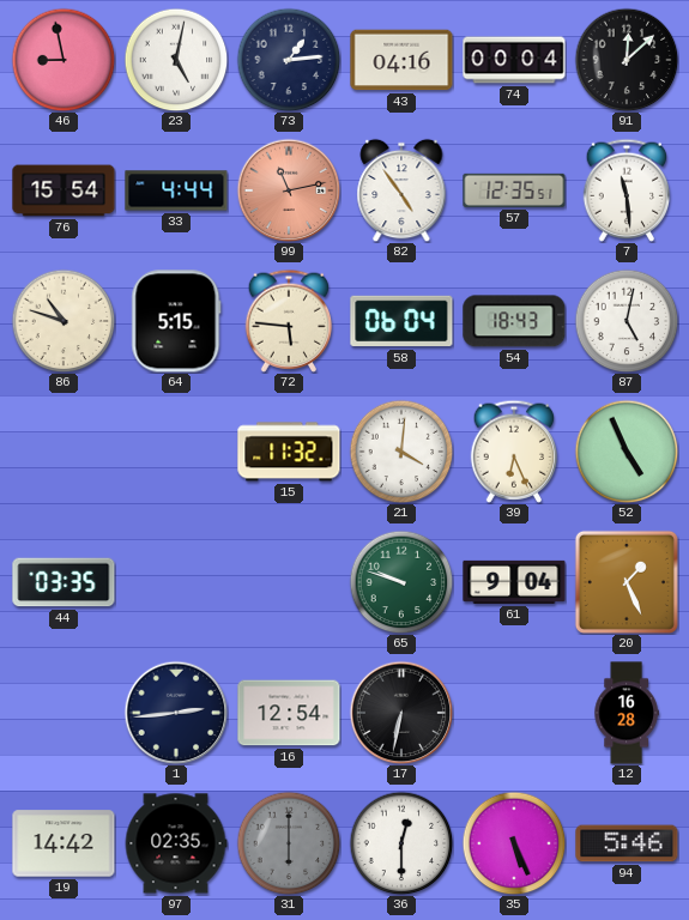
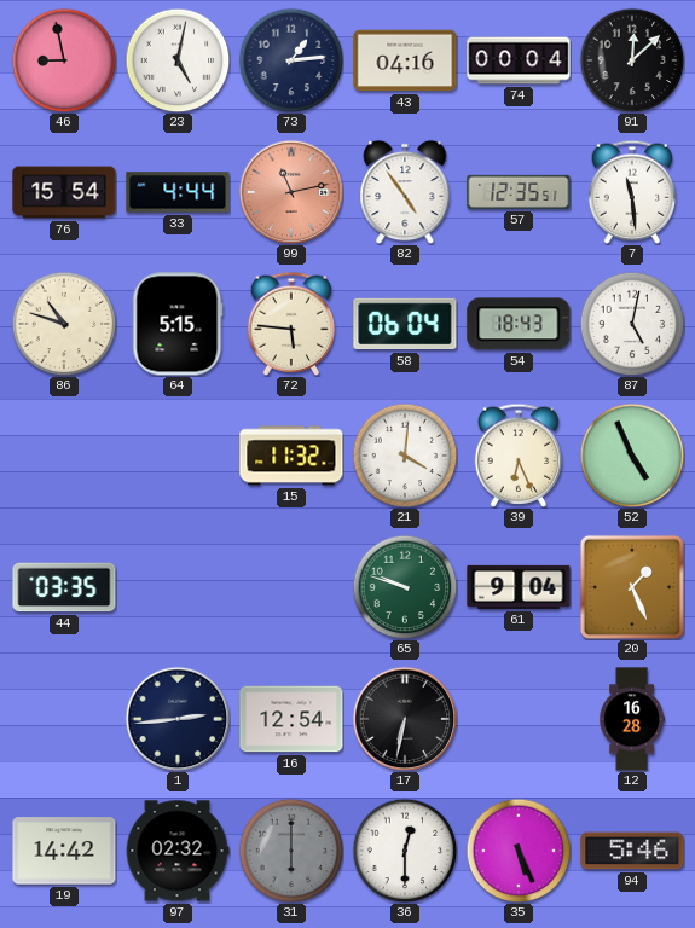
97: 02:35 -> 02:32 (178, 851)
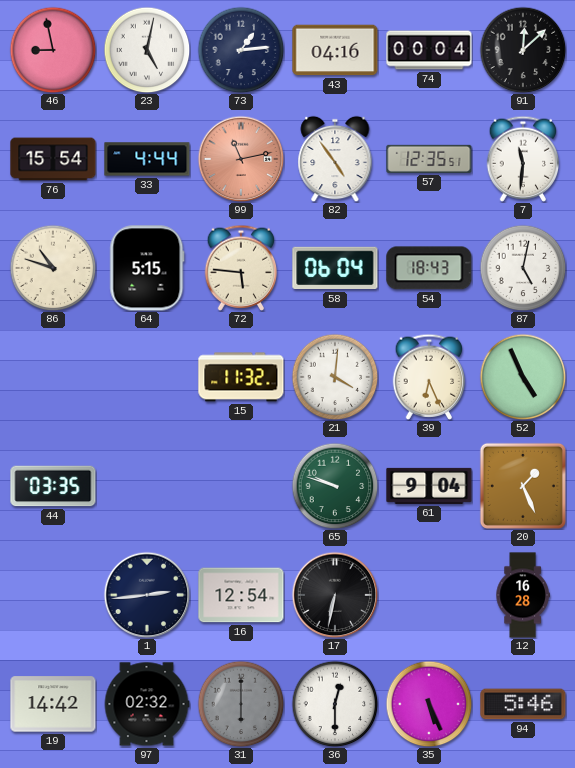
7: 11:29 -> 11:31 (523, 159)
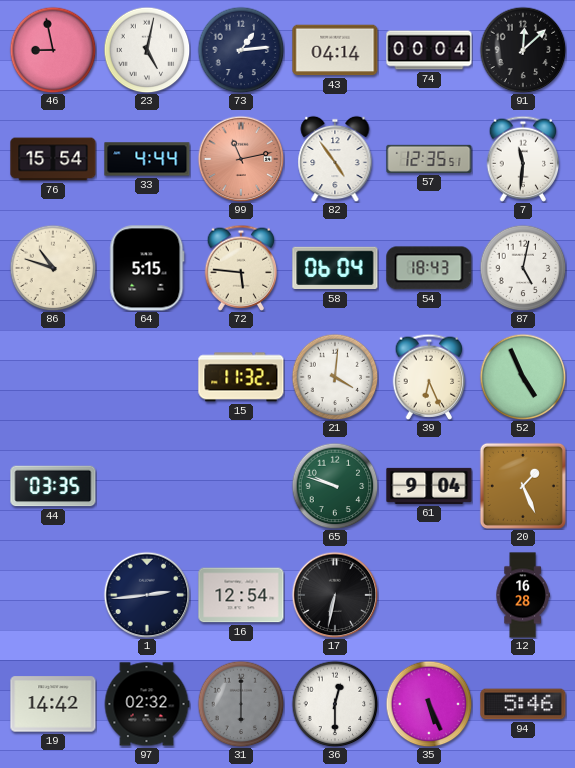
43: 04:16 -> 04:14 (335, 50)
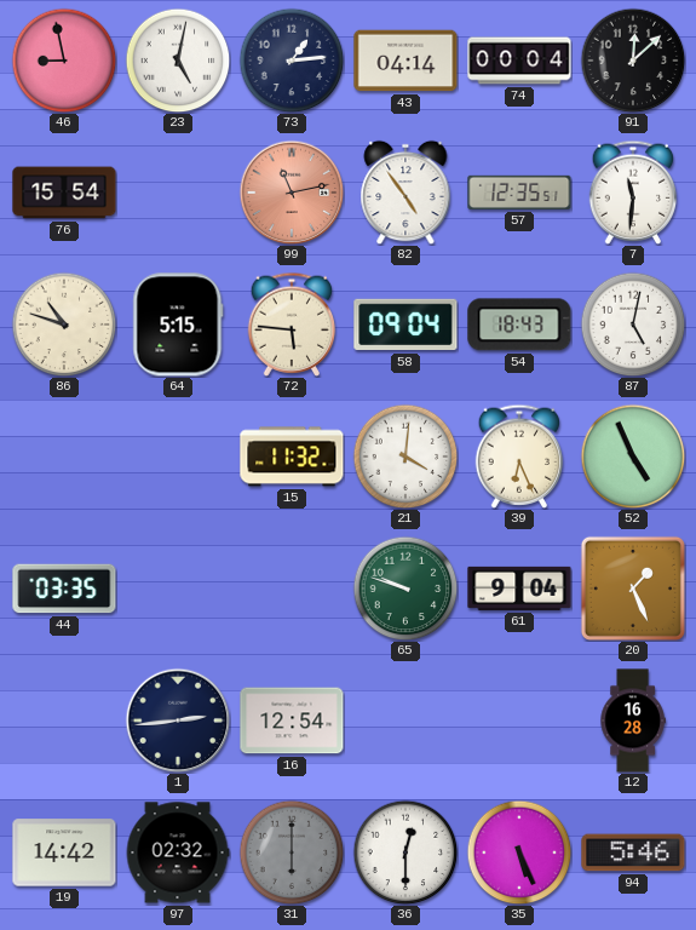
33: 4:44 -> none (147, 159)
58: 06:04 -> 09:04 (405, 325)
17: 6:32 -> none (335, 595)
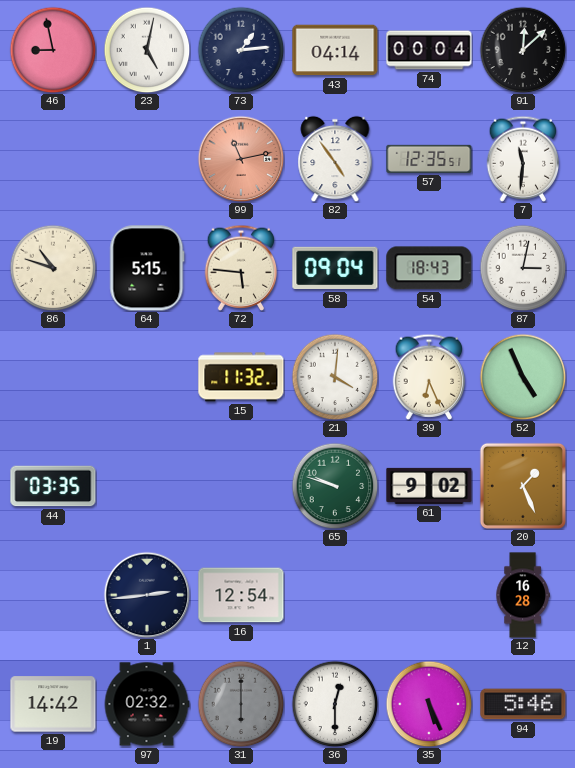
76: 15:54 -> none (64, 193)
87: 5:02 -> 3:02 (523, 268)
61: 9:04 -> 9:02 (429, 486)
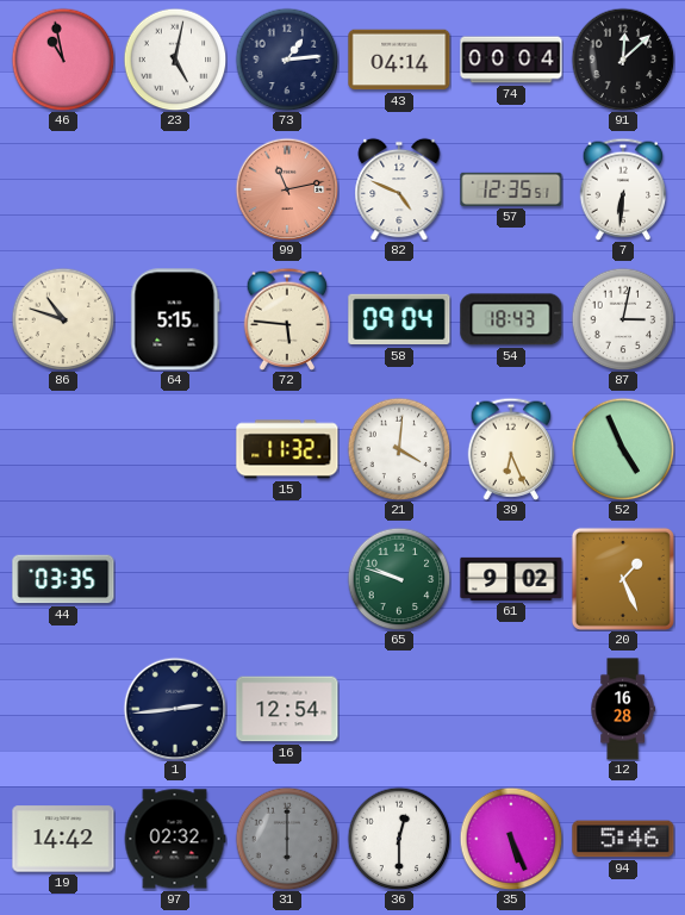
46: 8:58 -> 10:58 (63, 60)
82: 4:54 -> 4:49 (399, 189)
7: 11:31 -> 6:31 (623, 189)
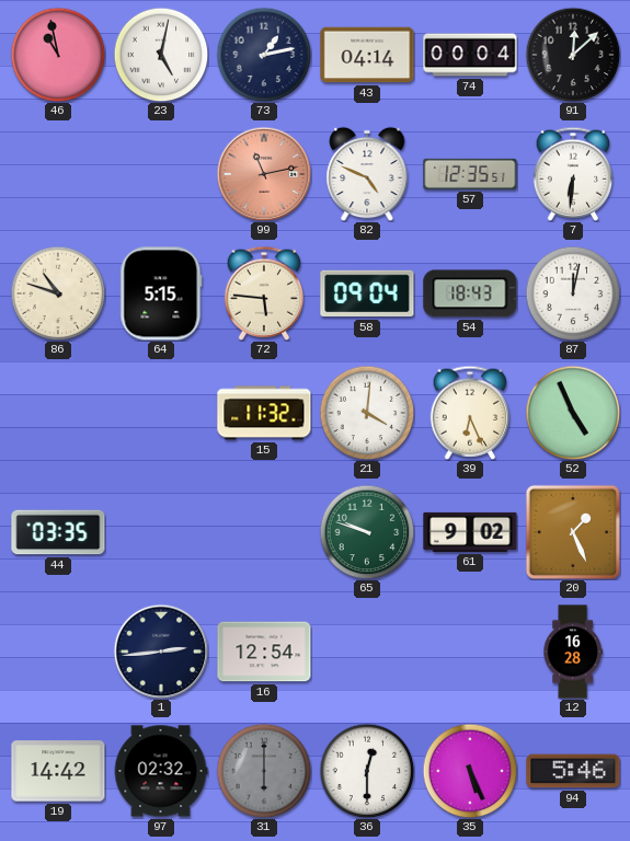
73: 1:14 -> 1:13 (264, 55)
87: 3:02 -> 12:02 (573, 293)
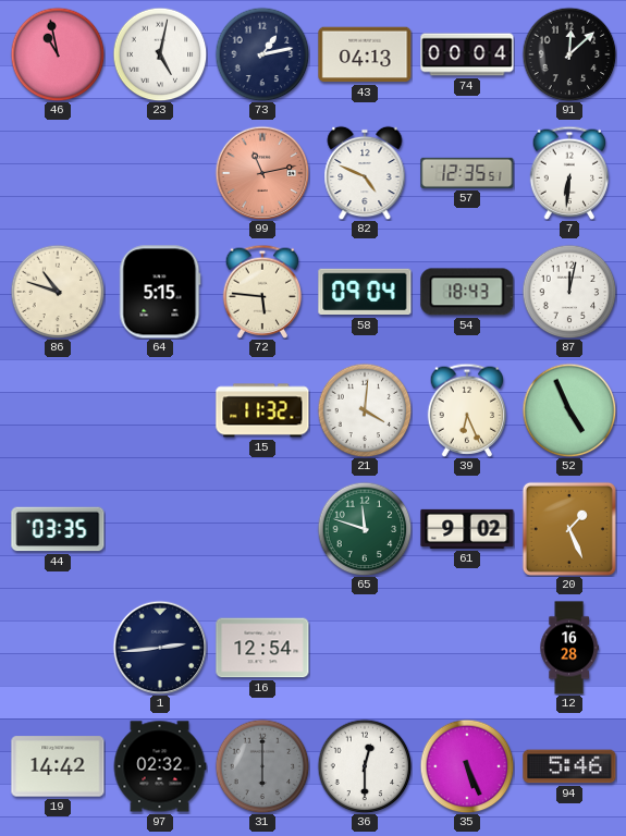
43: 04:14 -> 04:13 (365, 54)
65: 9:48 -> 11:48 (365, 529)
